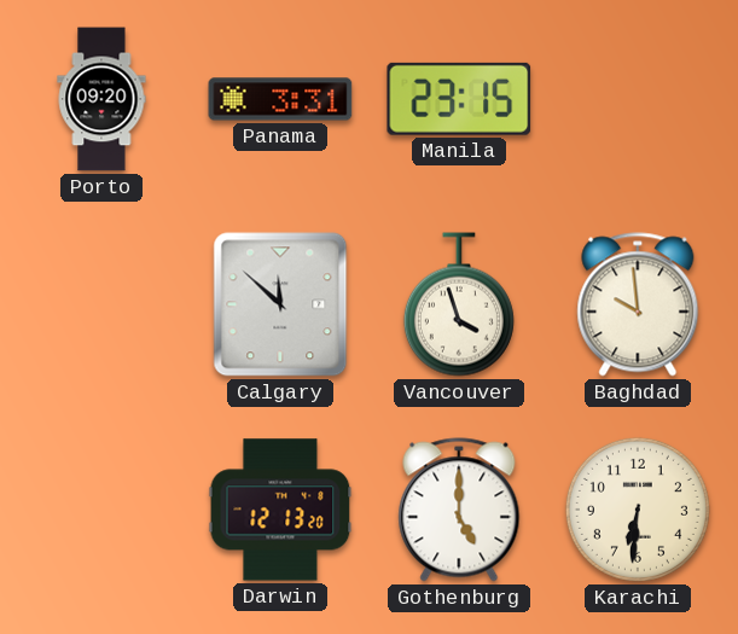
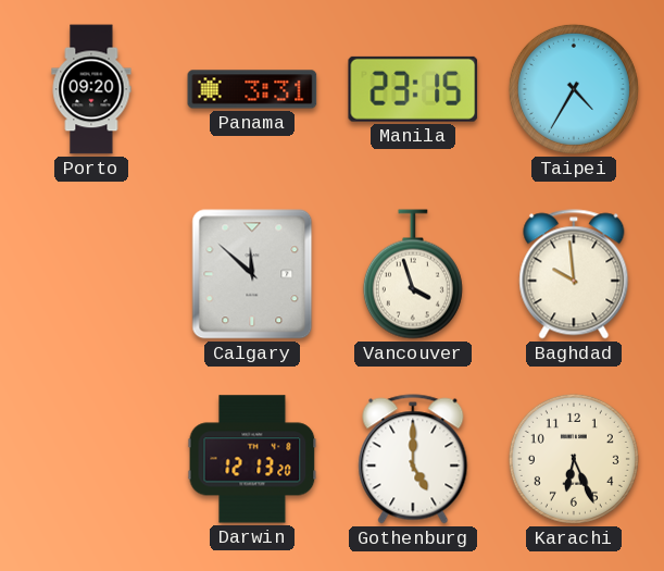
Taipei: none -> 4:35 (574, 89)
Karachi: 6:31 -> 6:26 (574, 459)
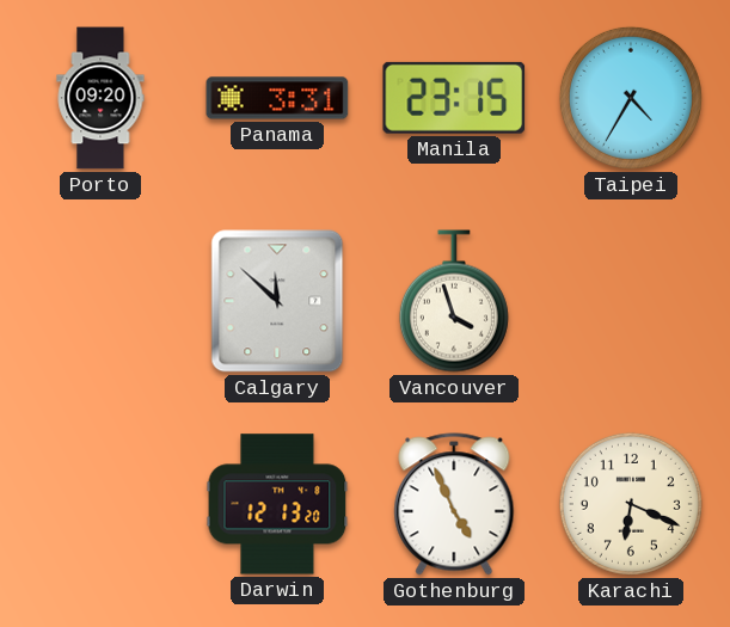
Baghdad: 9:59 -> none (574, 274)
Gothenburg: 5:00 -> 4:56 (454, 504)
Karachi: 6:26 -> 6:19 (631, 504)
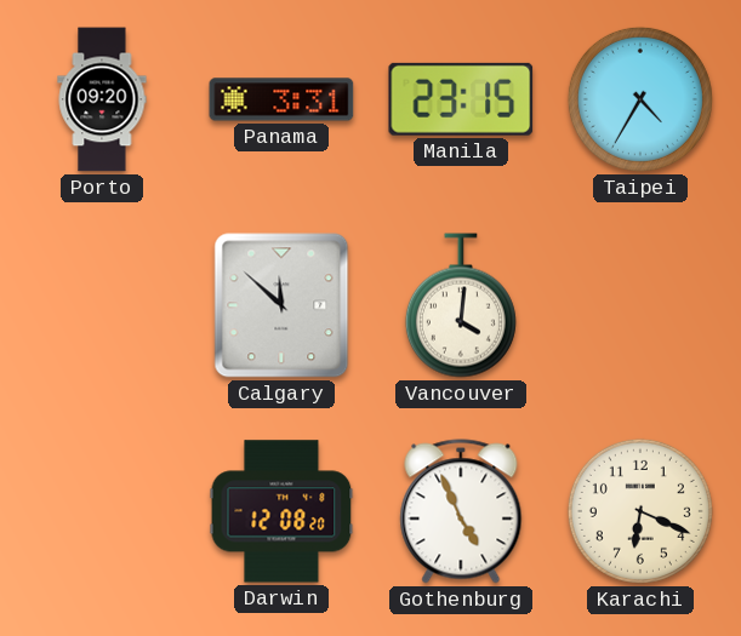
Vancouver: 3:57 -> 4:01 (461, 305)
Darwin: 12:13 -> 12:08 (281, 511)
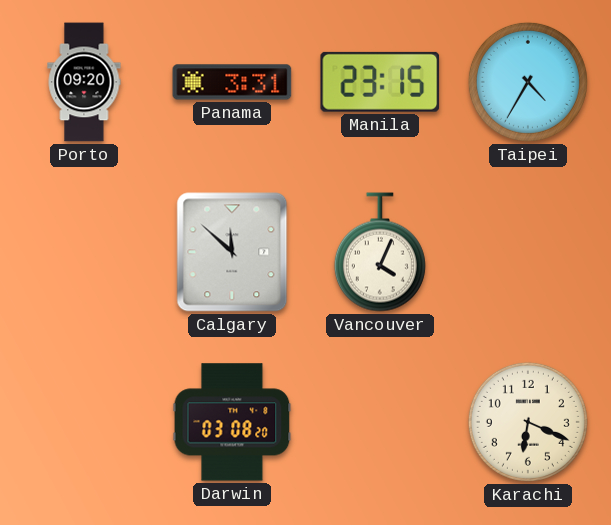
Vancouver: 4:01 -> 4:04 (380, 252)
Darwin: 12:08 -> 03:08 (232, 422)
Gothenburg: 4:56 -> none (461, 511)
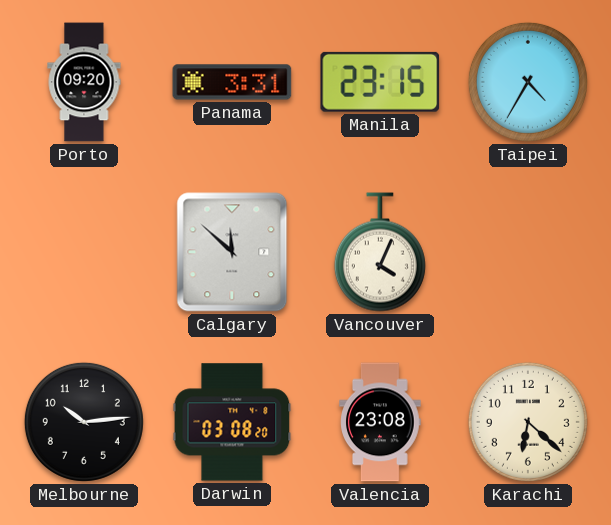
Melbourne: none -> 10:14 (84, 422)
Valencia: none -> 23:08 (380, 422)
Karachi: 6:19 -> 6:22 (528, 422)
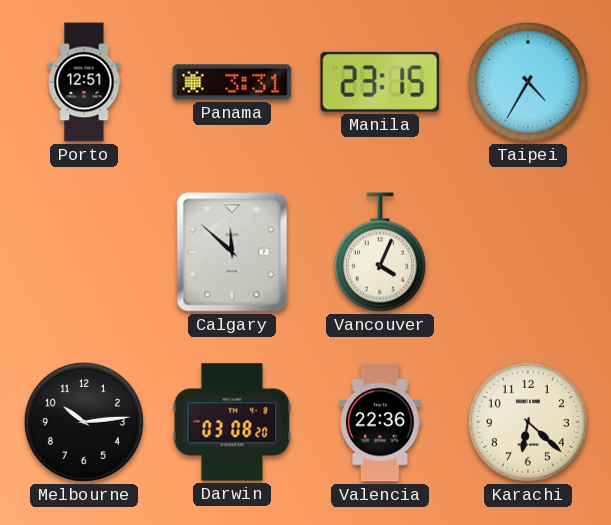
Porto: 09:20 -> 12:51 (84, 82)
Valencia: 23:08 -> 22:36 (380, 422)
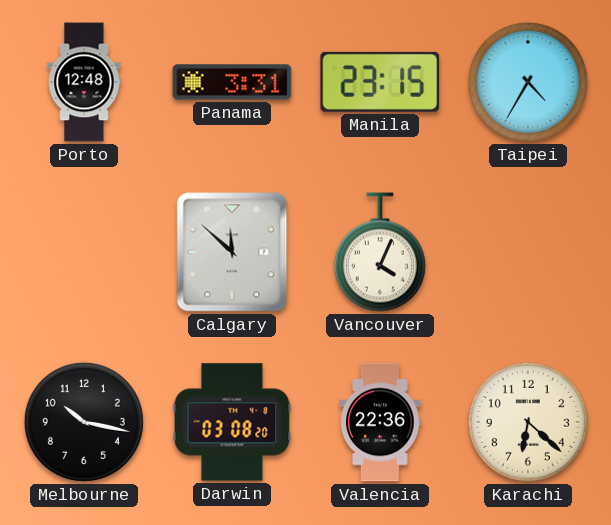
Porto: 12:51 -> 12:48 (84, 82)
Melbourne: 10:14 -> 10:17 (84, 422)
